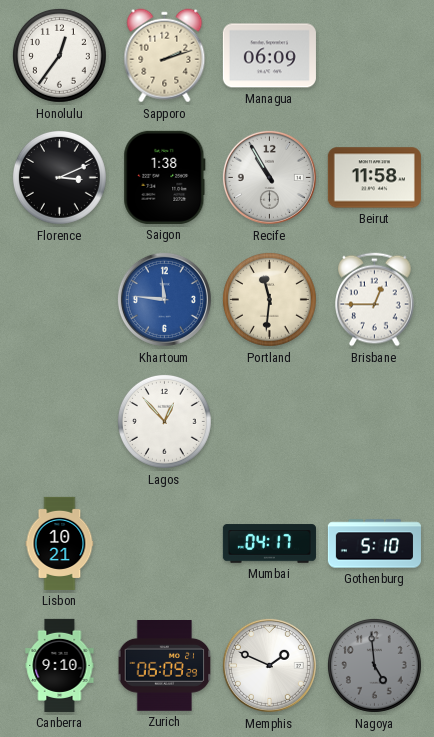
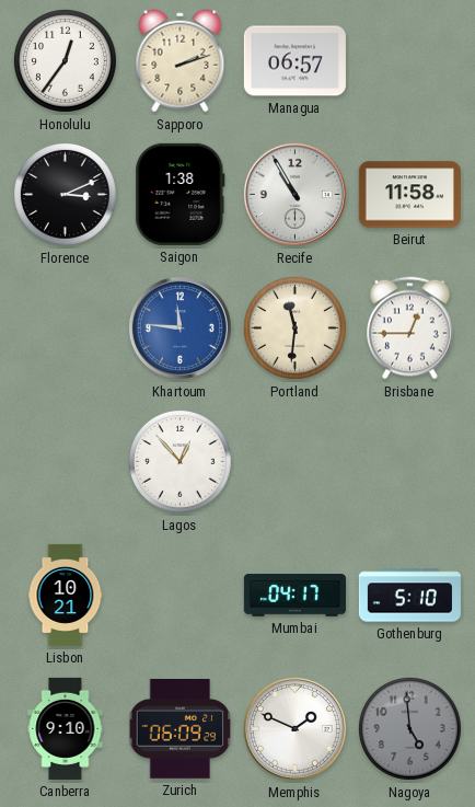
Managua: 06:09 -> 06:57 (294, 61)
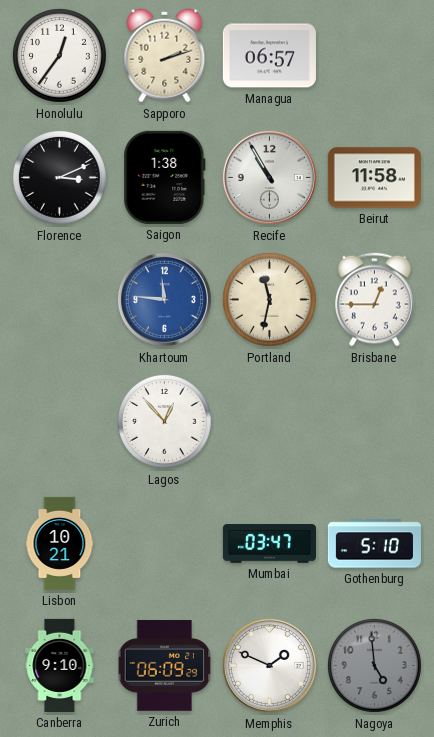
Portland: 11:31 -> 11:32 (269, 299)
Mumbai: 04:17 -> 03:47 (269, 544)
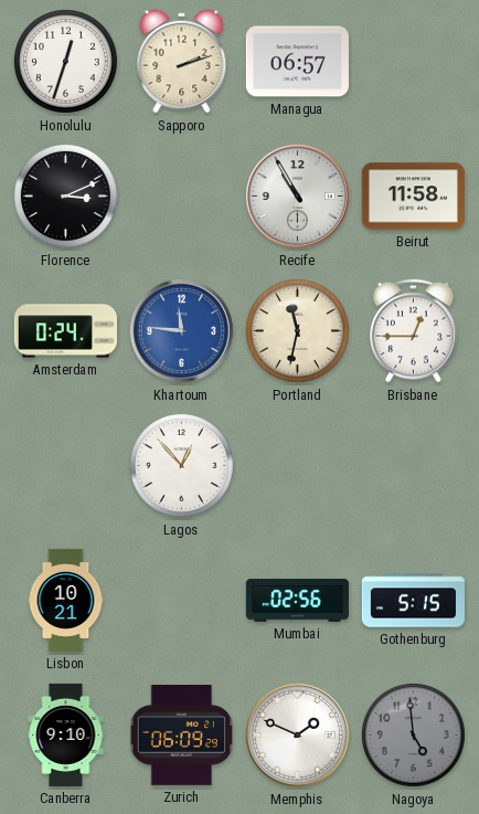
Honolulu: 12:36 -> 12:33 (65, 61)
Saigon: 1:38 -> none (165, 177)
Amsterdam: none -> 0:24 (65, 331)
Mumbai: 03:47 -> 02:56 (297, 601)
Gothenburg: 5:10 -> 5:15 (413, 601)
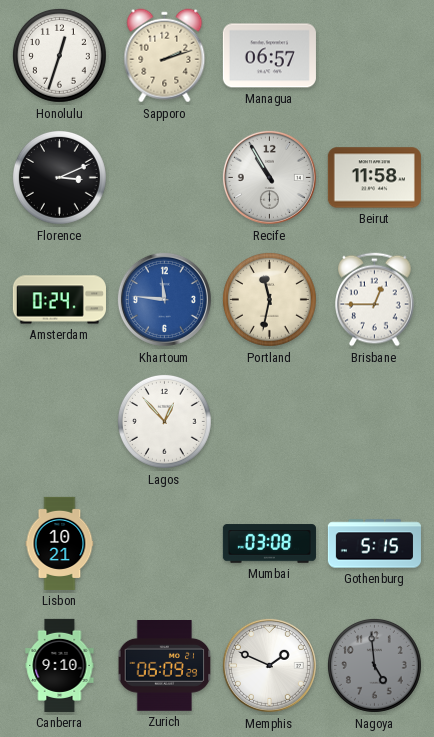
Mumbai: 02:56 -> 03:08 (269, 544)
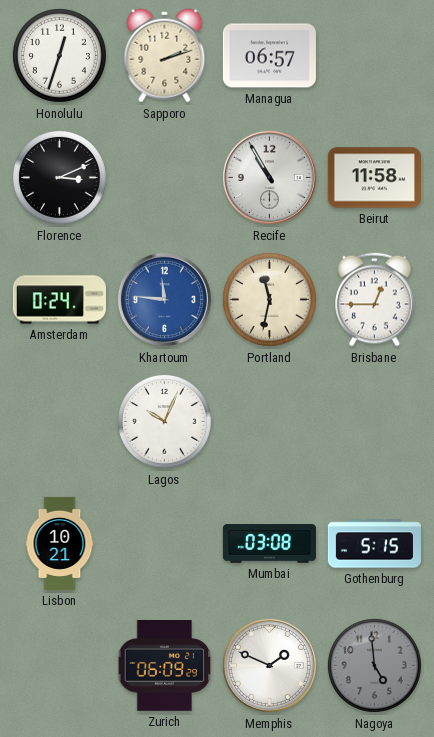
Lagos: 12:53 -> 10:04 (164, 421)
Canberra: 9:10 -> none (60, 665)
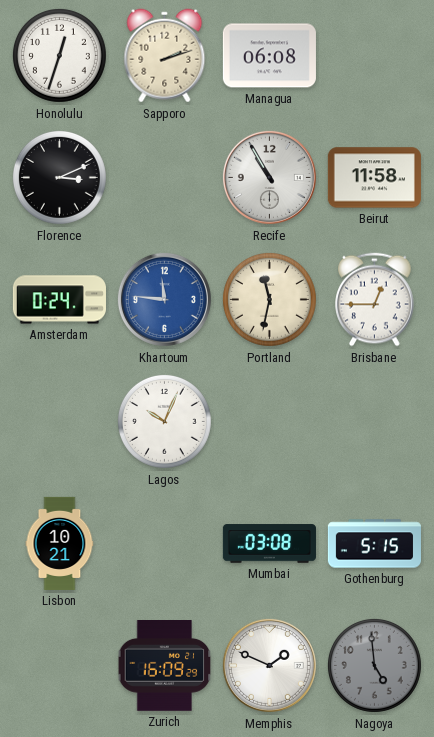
Managua: 06:57 -> 06:08 (269, 56)
Zurich: 06:09 -> 16:09 (165, 666)
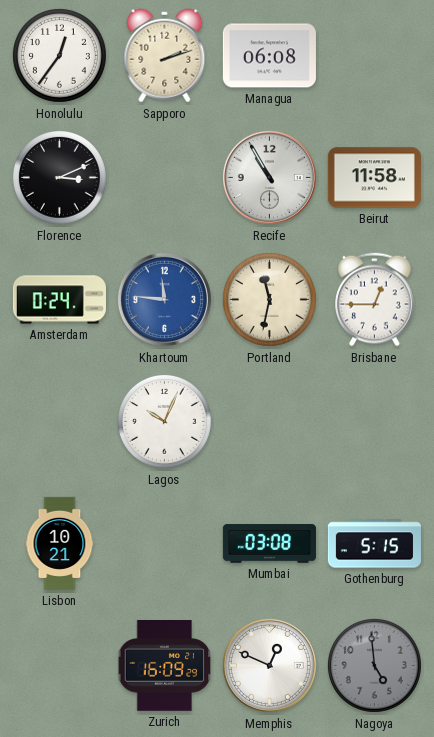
Honolulu: 12:33 -> 12:36 (59, 55)
Memphis: 1:49 -> 12:49 (269, 665)
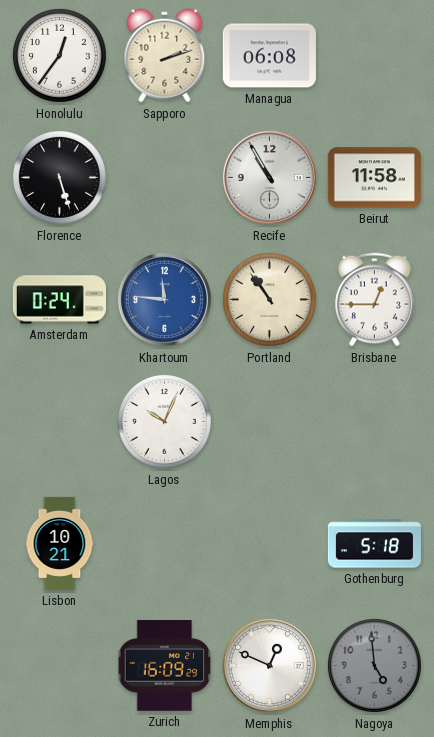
Florence: 3:11 -> 5:27 (59, 177)
Portland: 11:32 -> 10:54 (269, 299)
Mumbai: 03:08 -> none (269, 544)
Gothenburg: 5:15 -> 5:18 (374, 544)
